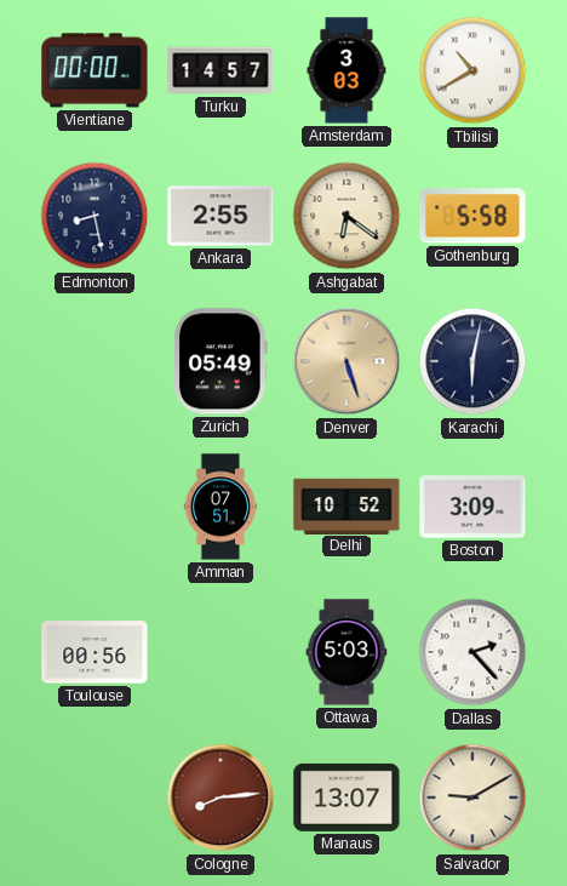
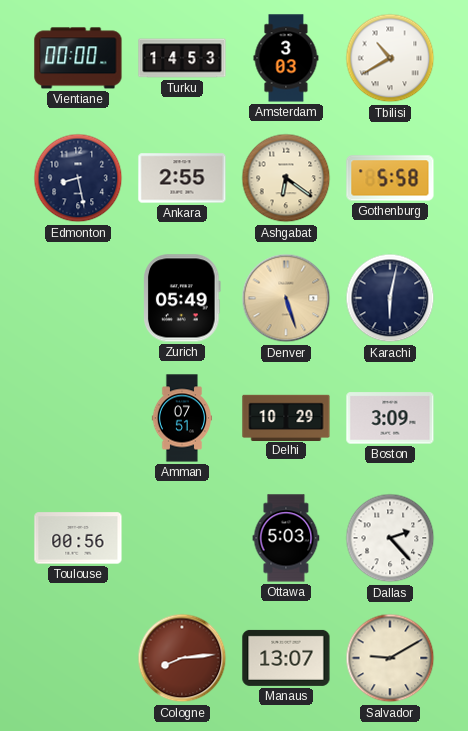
Turku: 14:57 -> 14:53 (182, 58)
Delhi: 10:52 -> 10:29 (286, 417)
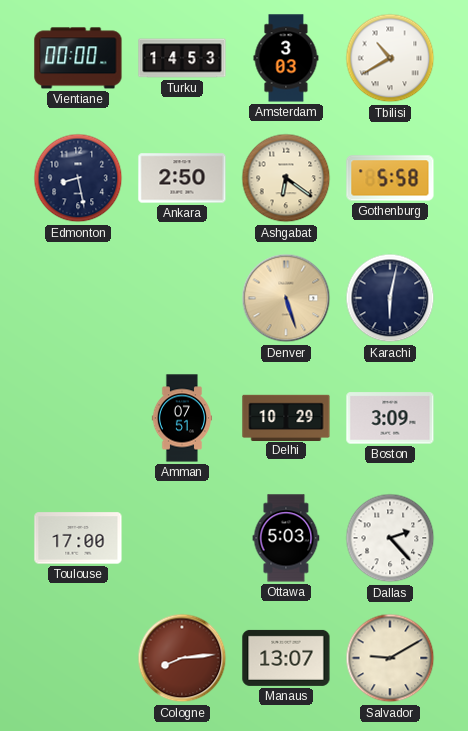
Ankara: 2:55 -> 2:50 (182, 178)
Zurich: 05:49 -> none (183, 298)
Toulouse: 00:56 -> 17:00 (78, 538)
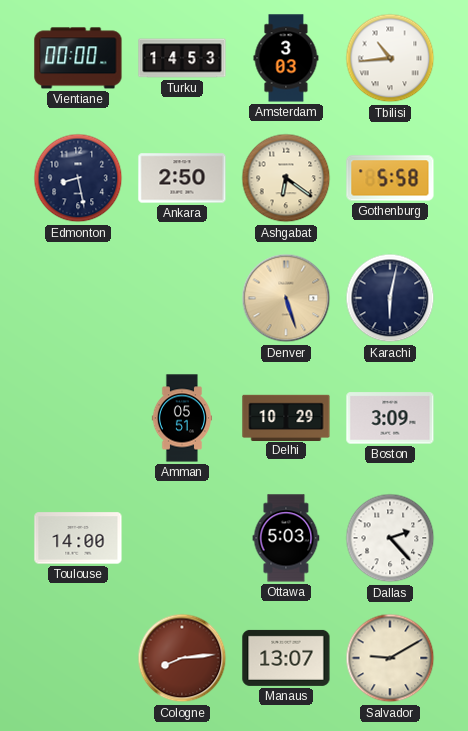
Tbilisi: 10:40 -> 10:44 (390, 58)
Amman: 07:51 -> 05:51 (182, 418)
Toulouse: 17:00 -> 14:00 (78, 538)
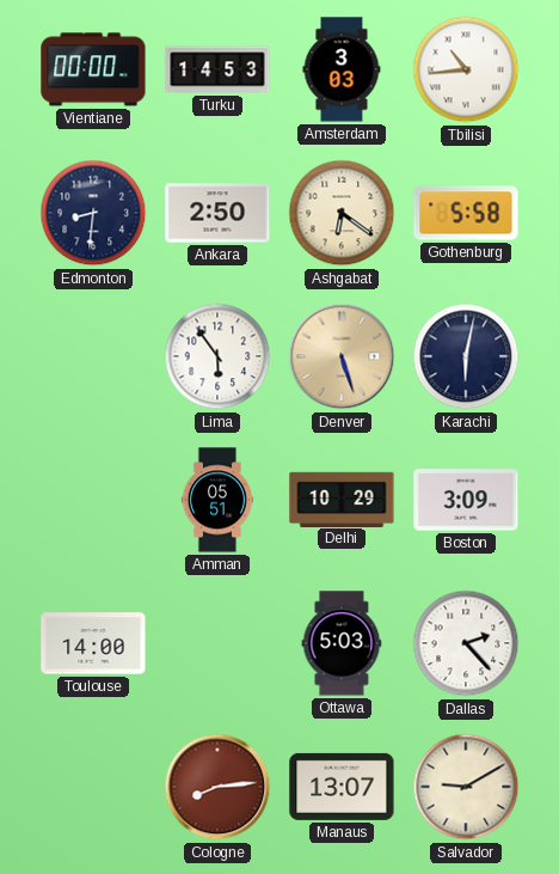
Edmonton: 8:28 -> 8:31 (93, 213)
Lima: none -> 5:54 (217, 356)
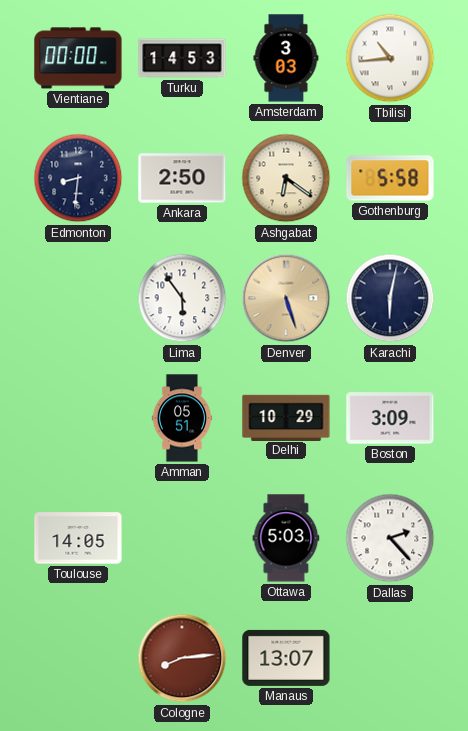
Toulouse: 14:00 -> 14:05 (78, 538)
Salvador: 9:10 -> none (466, 787)
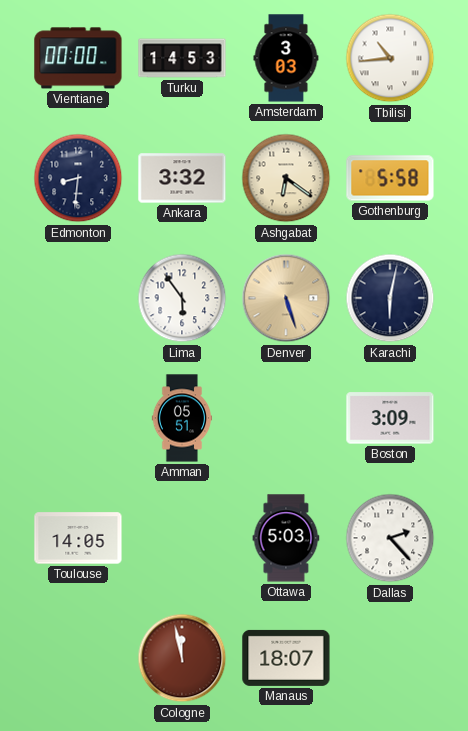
Ankara: 2:50 -> 3:32 (182, 178)
Delhi: 10:29 -> none (286, 417)
Cologne: 8:14 -> 11:58 (182, 658)
Manaus: 13:07 -> 18:07 (286, 658)
